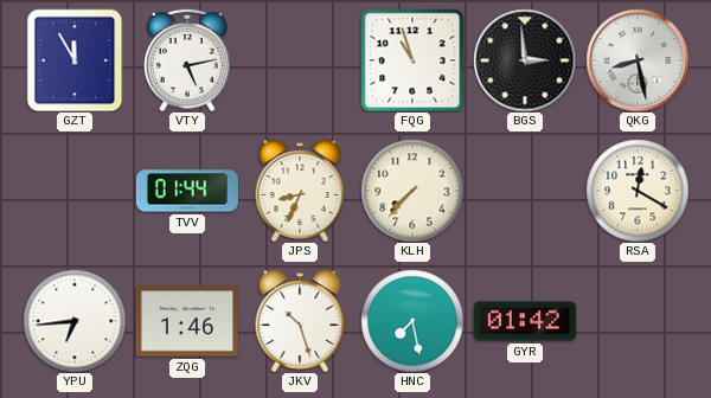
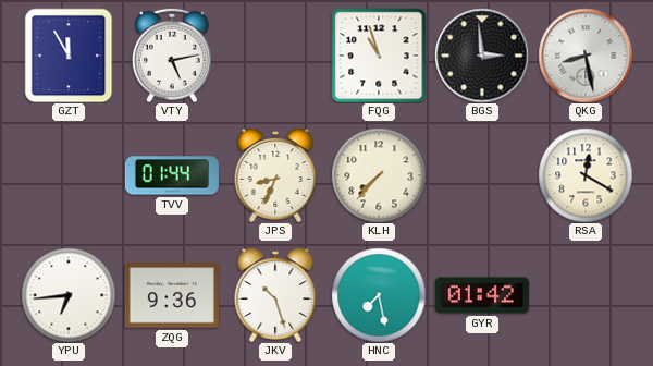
ZQG: 1:46 -> 9:36 (172, 295)
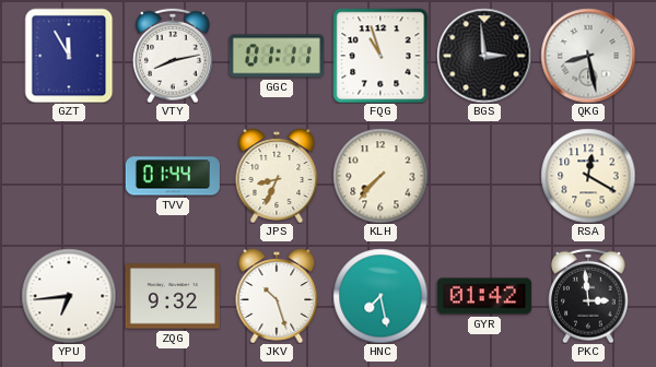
VTY: 5:13 -> 8:13 (174, 56)
GGC: none -> 01:11 (277, 56)
ZQG: 9:36 -> 9:32 (173, 296)
PKC: none -> 2:59 (589, 296)
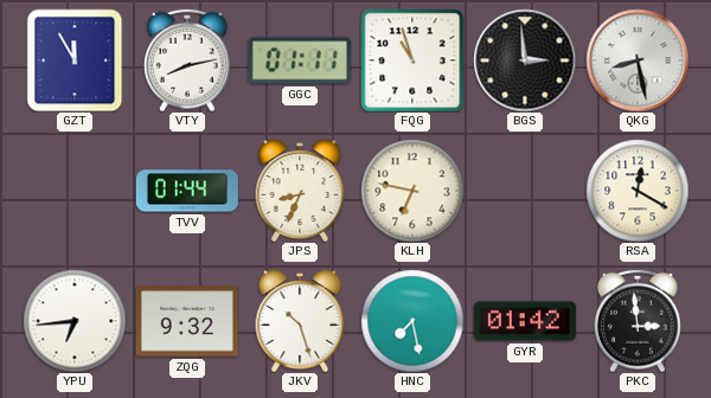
KLH: 7:37 -> 6:47 (412, 191)
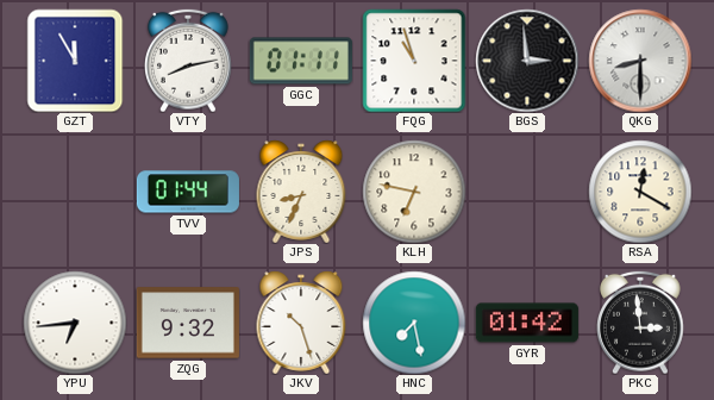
QKG: 8:28 -> 8:30 (640, 61)
